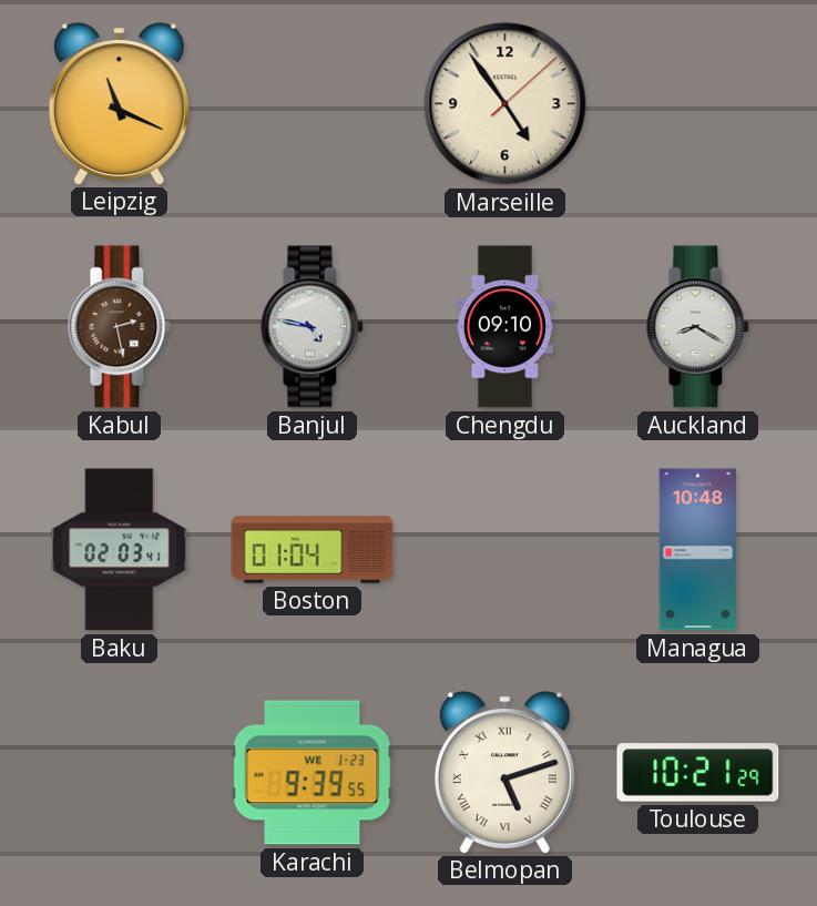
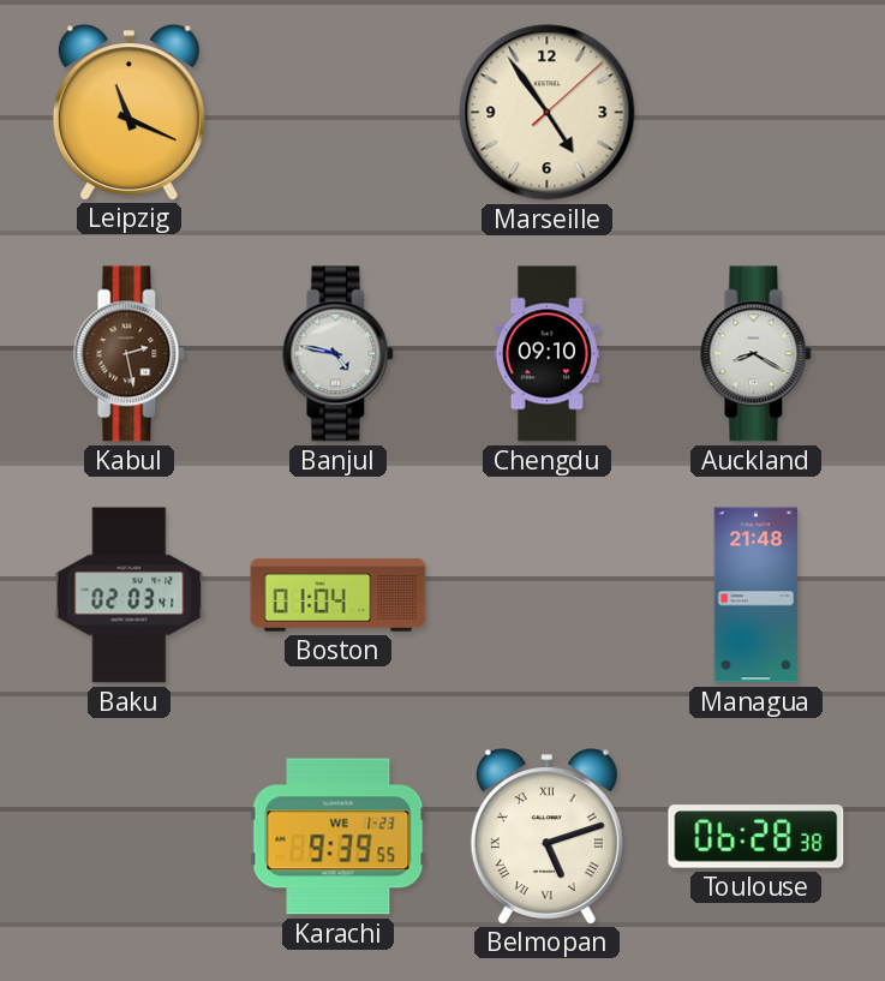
Managua: 10:48 -> 21:48 (757, 596)
Toulouse: 10:21 -> 06:28 (757, 837)
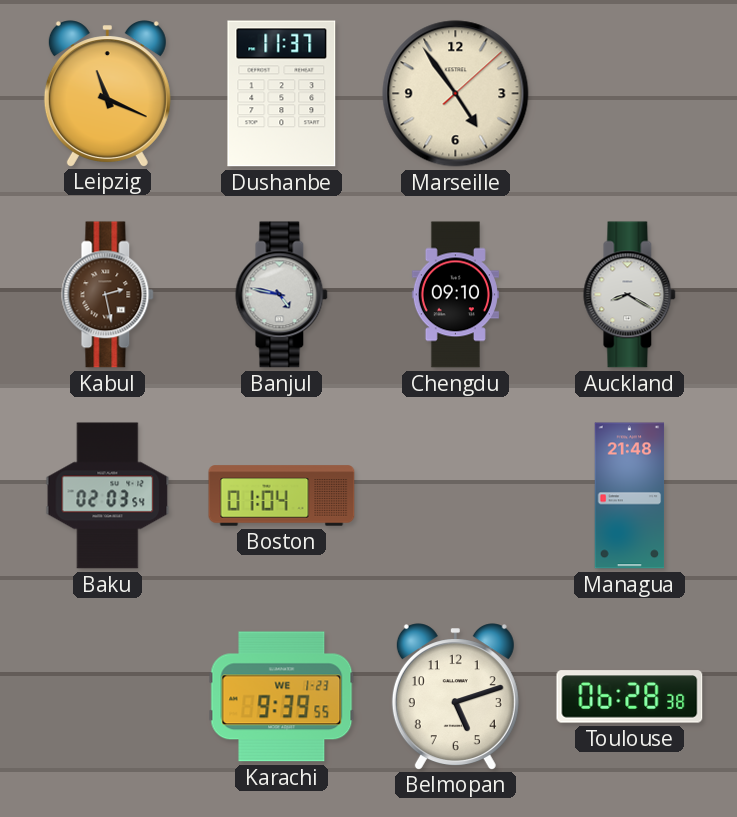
Dushanbe: none -> 11:37 (282, 94)
Baku: 02:03:41 -> 02:03:54 (108, 496)
Belmopan numerals: Roman -> Arabic (455, 696)
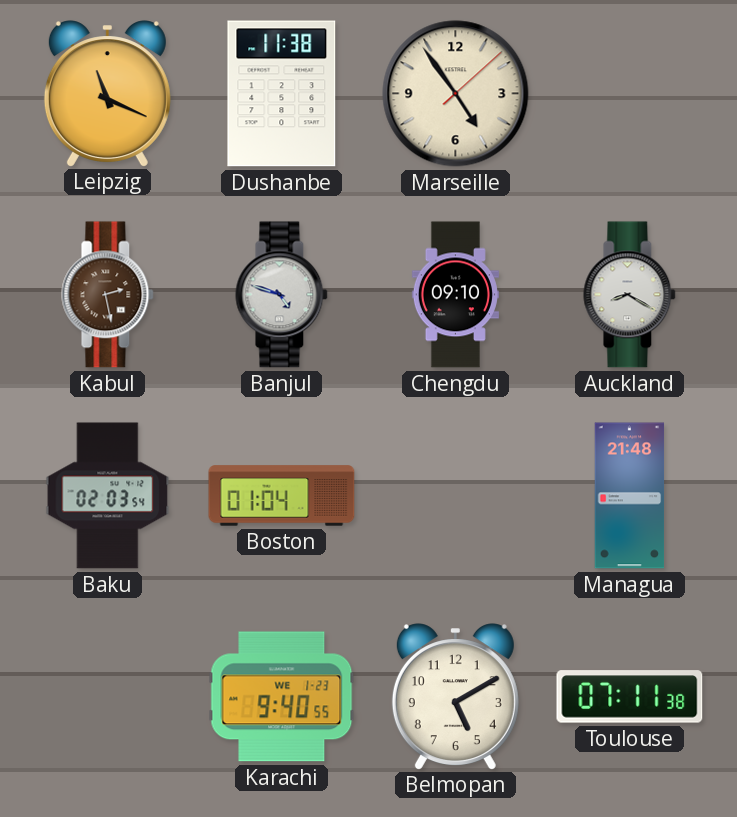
Dushanbe: 11:37 -> 11:38 (282, 94)
Banjul: 4:47 -> 4:48 (282, 295)
Karachi: 9:39 -> 9:40 (282, 697)
Belmopan: 5:12 -> 5:10 (455, 696)
Toulouse: 06:28 -> 07:11 (630, 697)
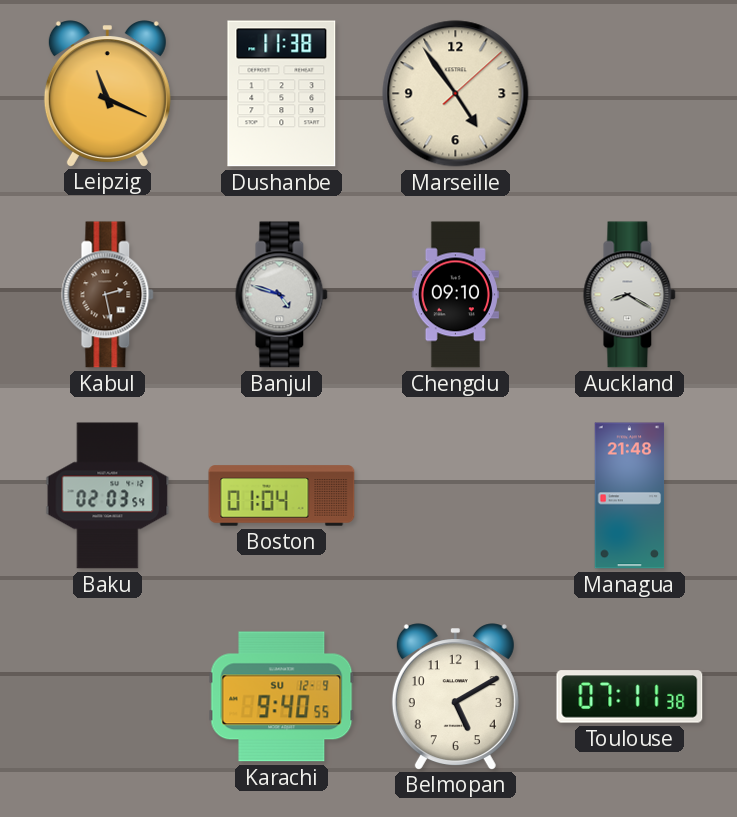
Karachi date: WE 1-23 -> SU 12-9 (282, 697)
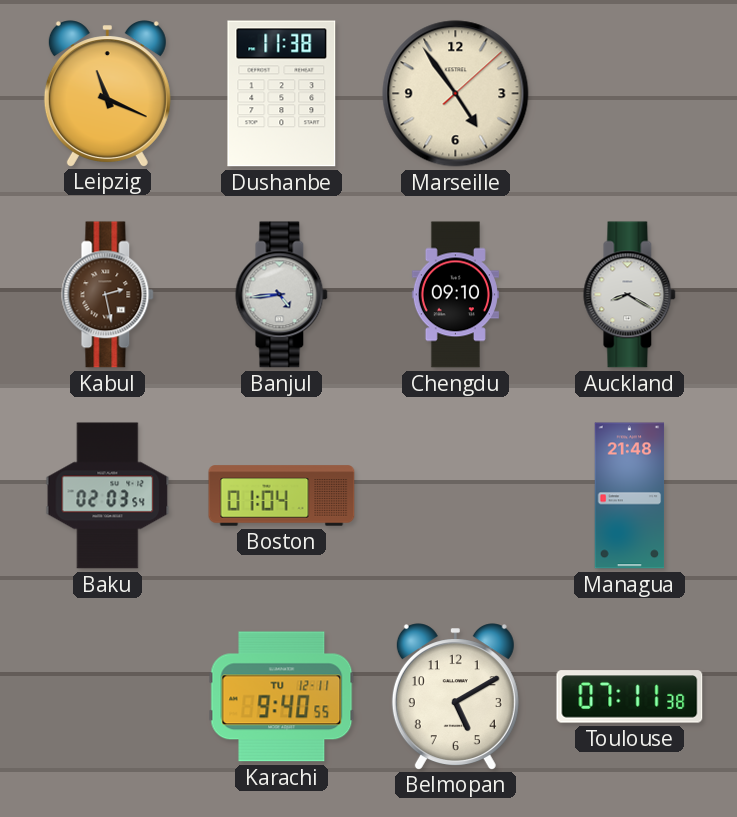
Banjul: 4:48 -> 4:44 (282, 295)
Karachi date: SU 12-9 -> TU 12-11 (282, 697)
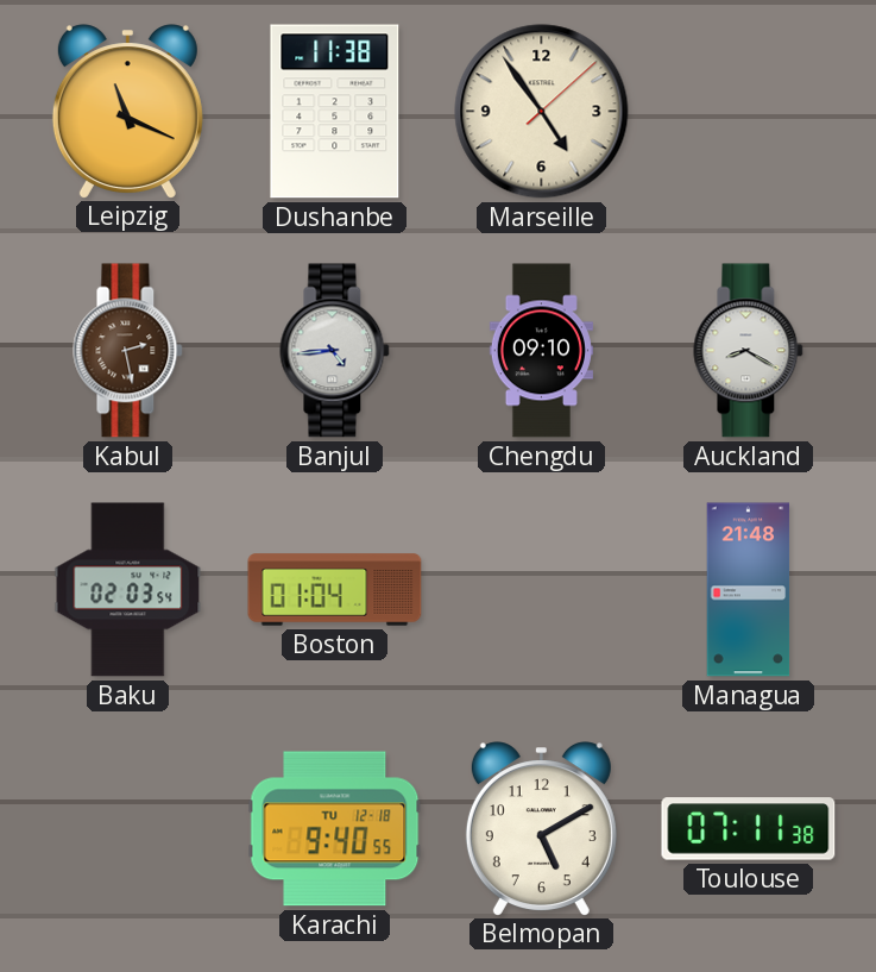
Karachi date: TU 12-11 -> TU 12-18 (335, 829)
